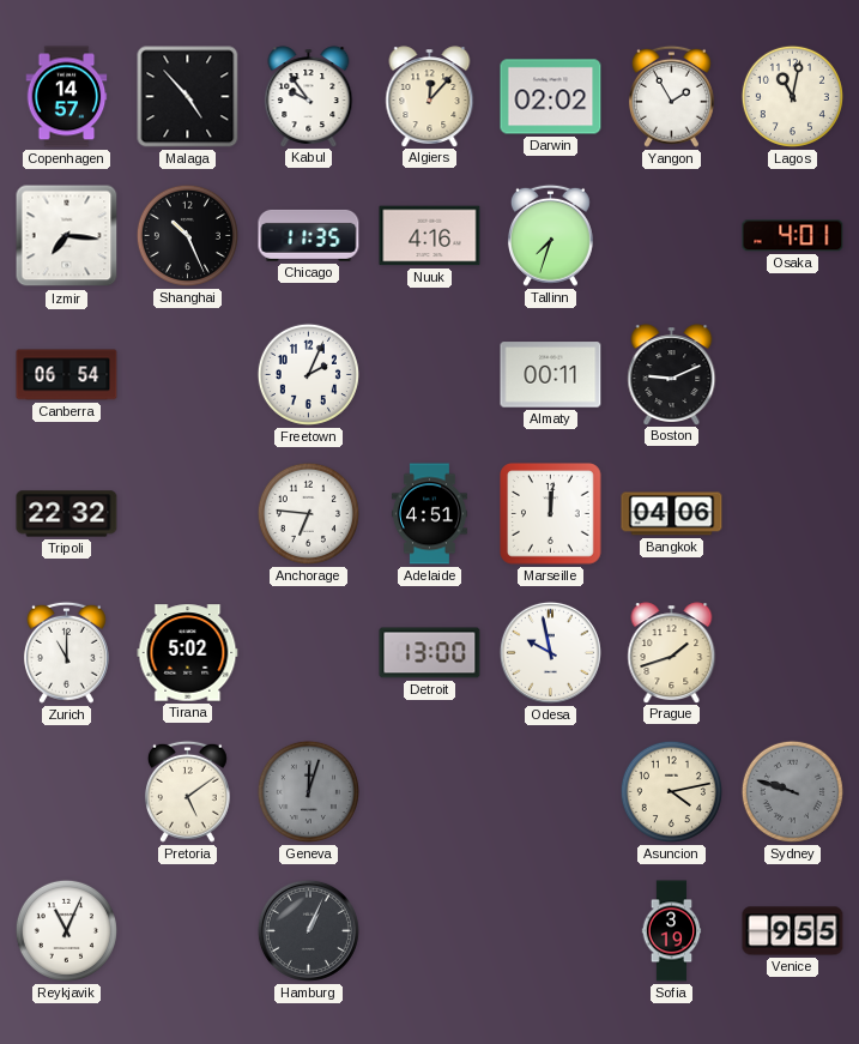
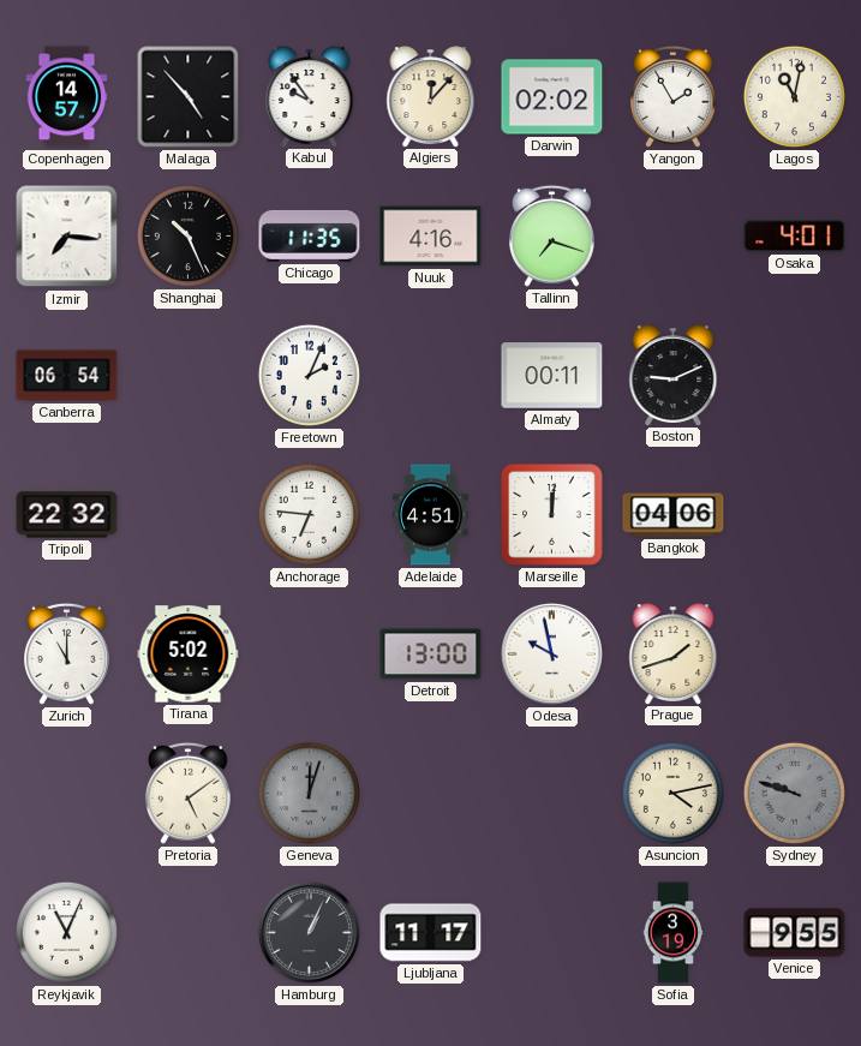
Tallinn: 7:33 -> 7:18 (551, 235)
Ljubljana: none -> 11:17 (431, 933)
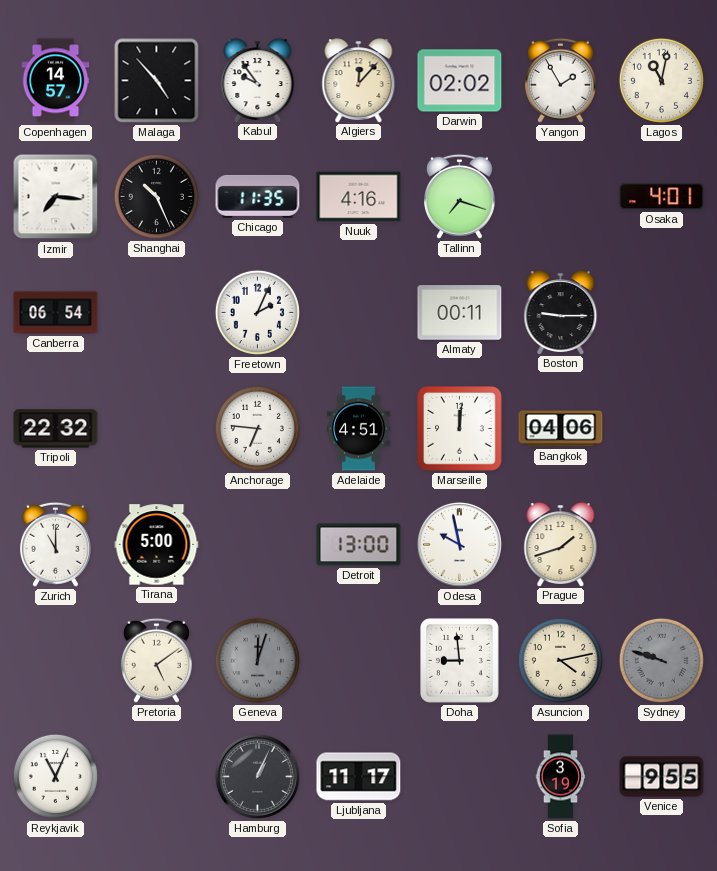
Boston: 9:11 -> 9:15 (561, 312)
Tirana: 5:02 -> 5:00 (157, 545)
Doha: none -> 8:59 (460, 661)
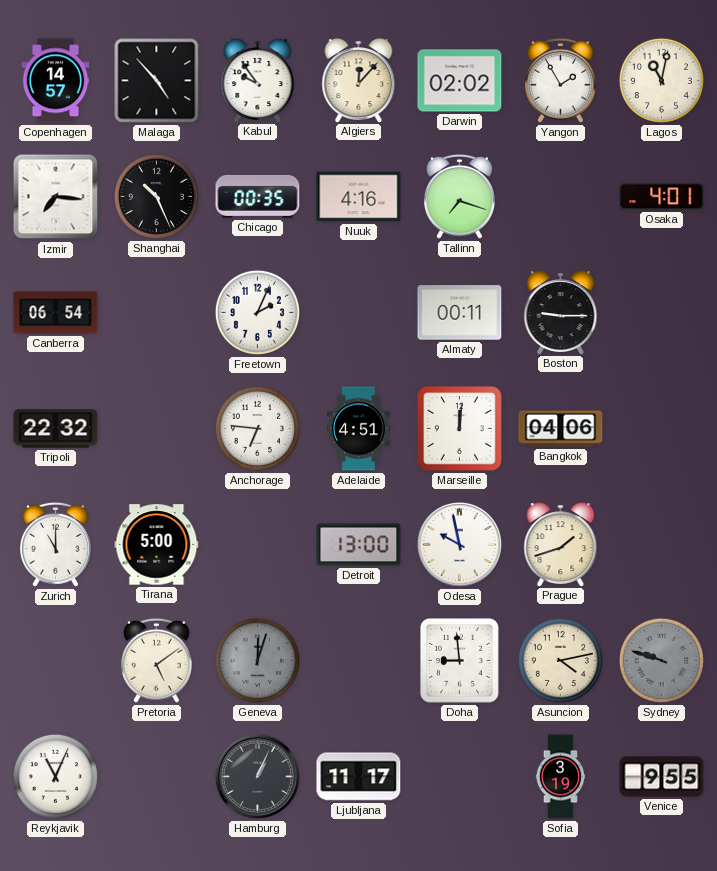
Chicago: 11:35 -> 00:35 (258, 196)
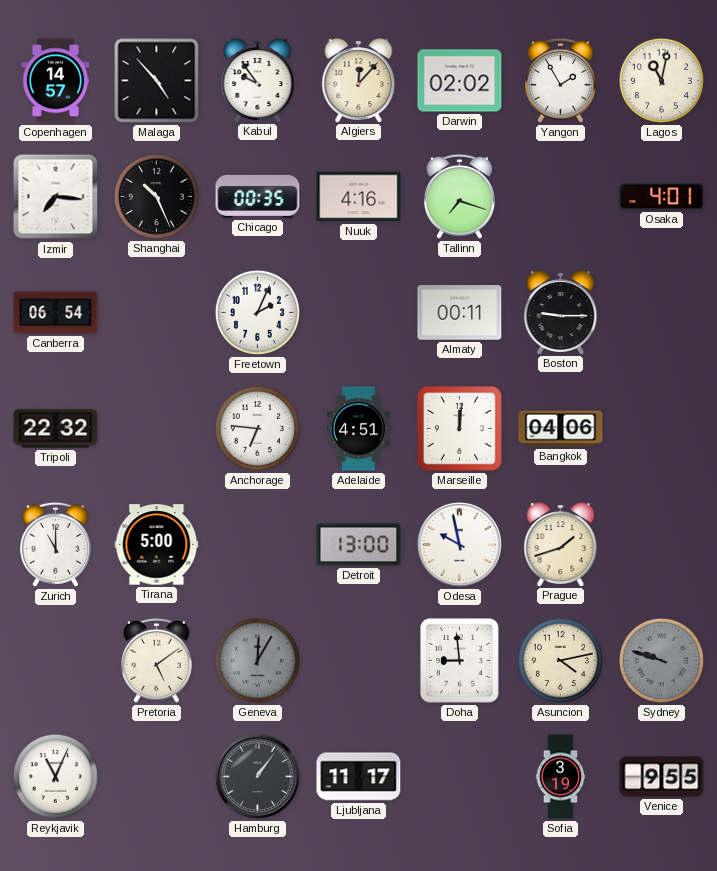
Geneva: 12:03 -> 12:05 (257, 660)
Hamburg: 1:04 -> 1:06 (257, 776)
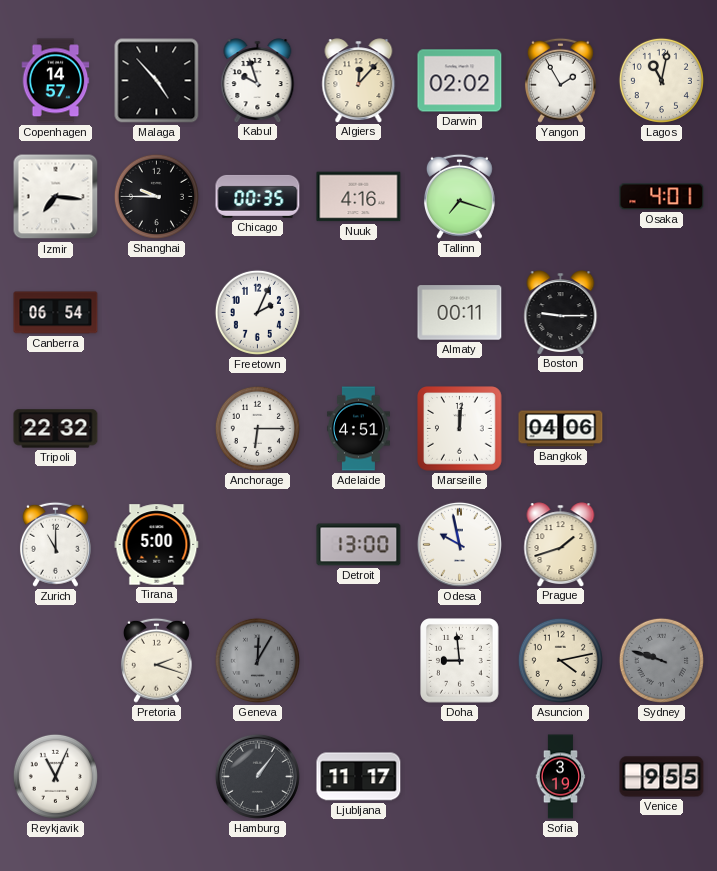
Kabul: 9:54 -> 9:57 (258, 80)
Shanghai: 10:26 -> 9:45 (156, 196)
Anchorage: 6:46 -> 6:15 (257, 428)
Pretoria: 5:09 -> 2:18 (156, 660)
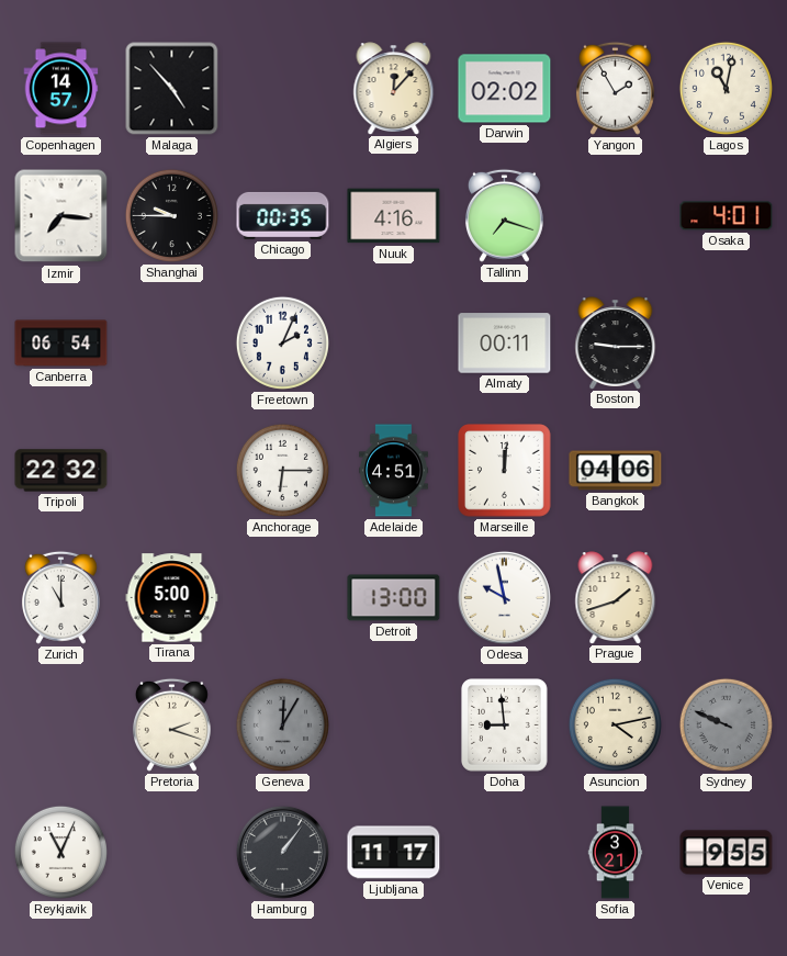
Kabul: 9:57 -> none (258, 80)
Sydney: 9:48 -> 9:49 (726, 724)
Sofia: 3:19 -> 3:21 (616, 853)
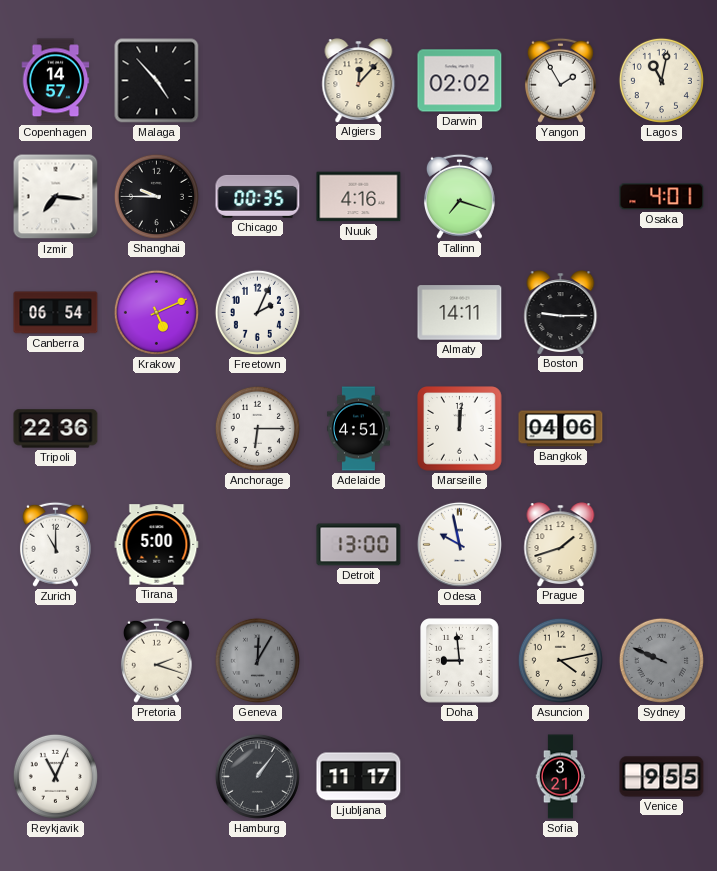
Krakow: none -> 5:11 (156, 312)
Almaty: 00:11 -> 14:11 (460, 313)
Tripoli: 22:32 -> 22:36 (56, 429)
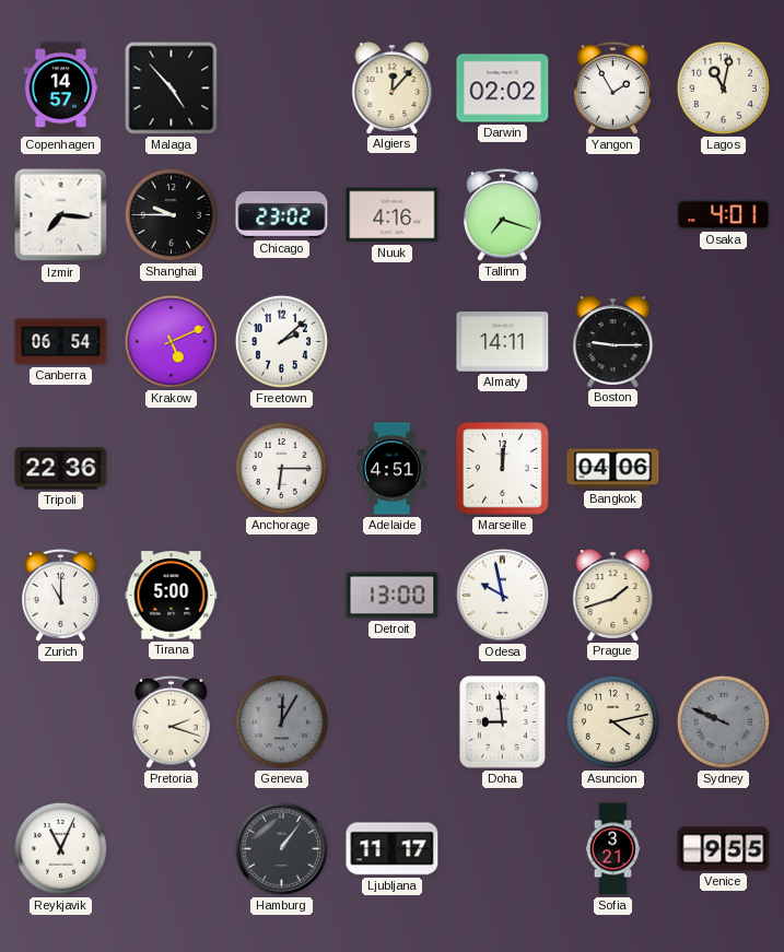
Chicago: 00:35 -> 23:02 (282, 214)
Freetown: 2:04 -> 2:08 (281, 341)
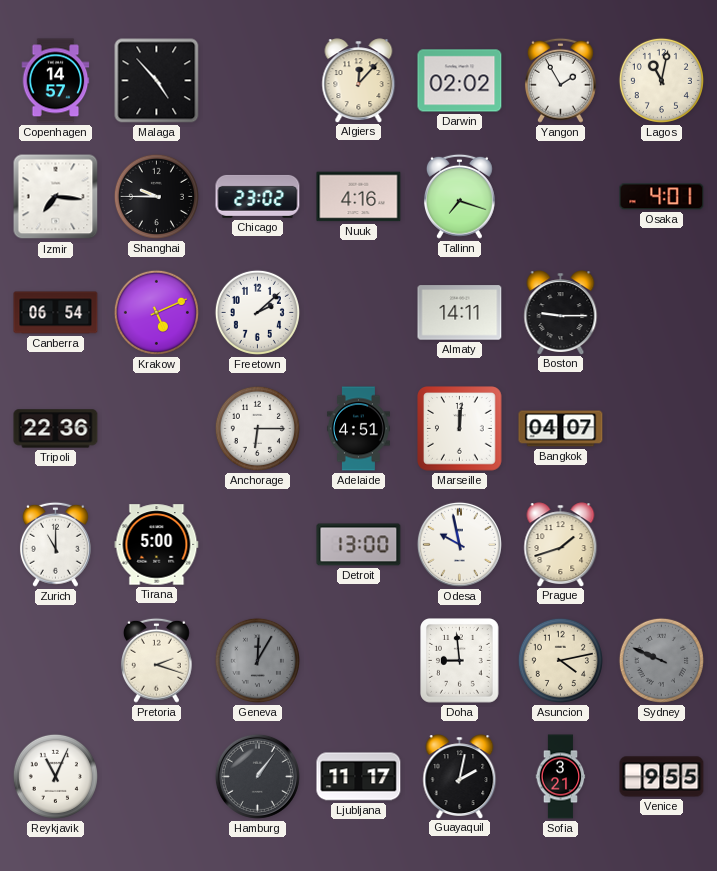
Bangkok: 04:06 -> 04:07 (561, 429)
Guayaquil: none -> 2:02 (460, 776)
